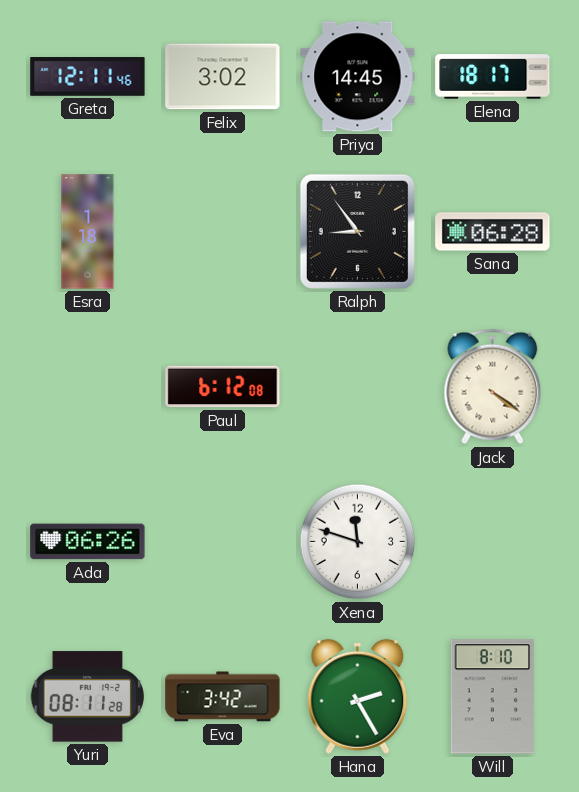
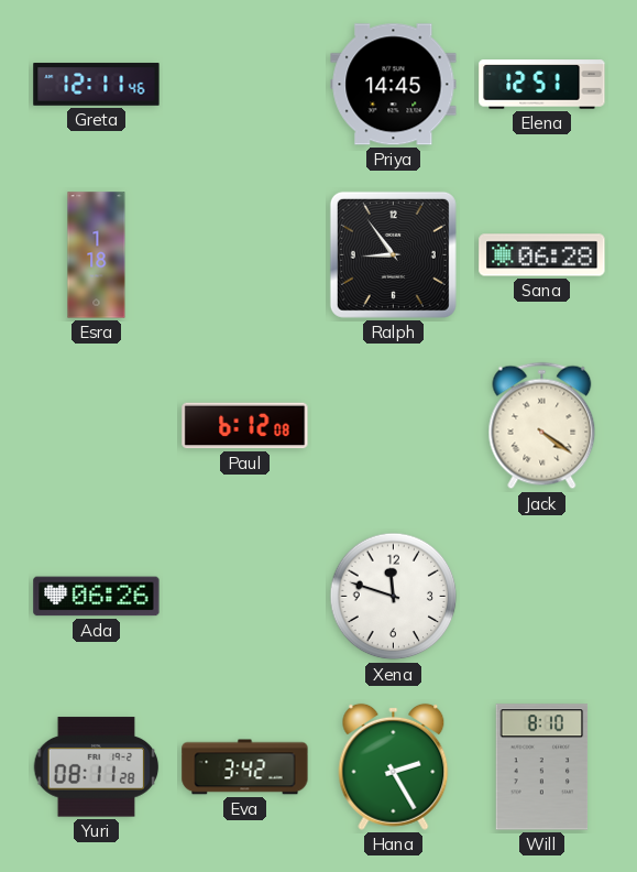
Felix: 3:02 -> none (223, 77)
Elena: 18:17 -> 12:51 (542, 85)
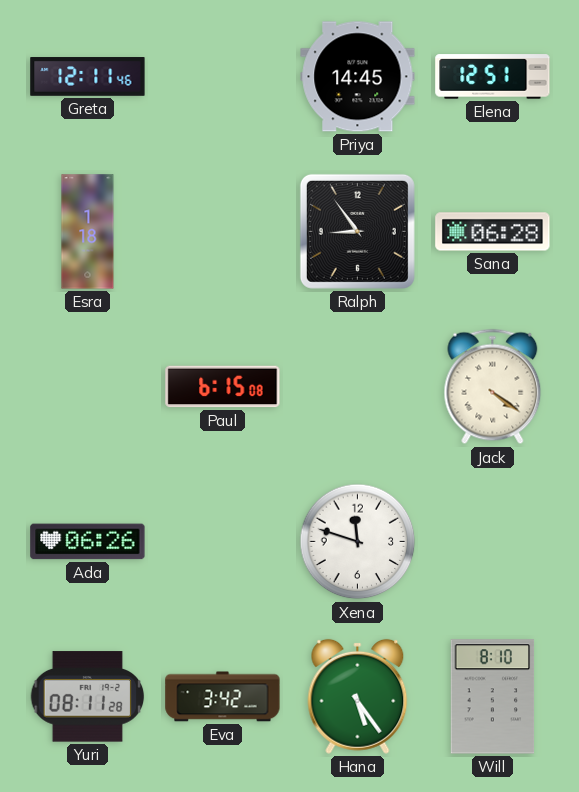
Paul: 6:12 -> 6:15 (223, 387)
Hana: 2:25 -> 5:24 (358, 696)
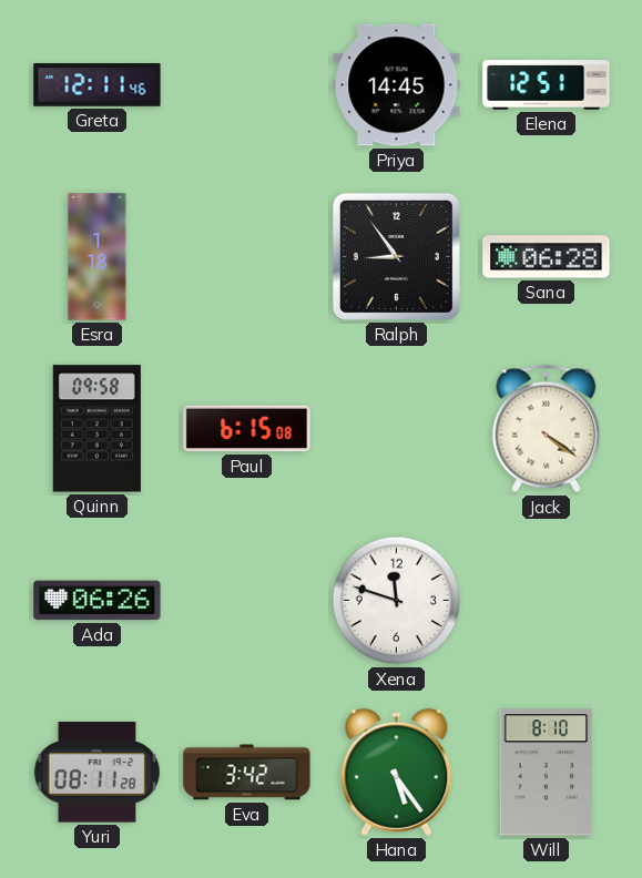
Quinn: none -> 09:58 (96, 429)
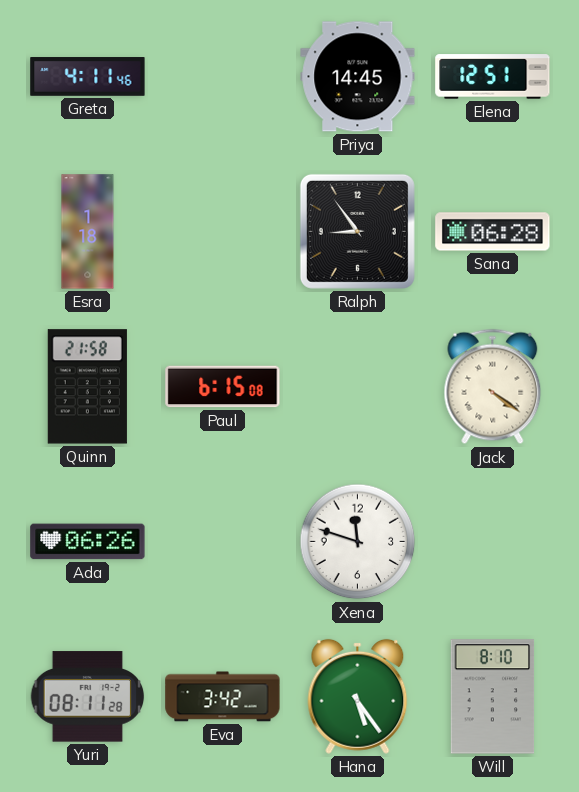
Greta: 12:11 -> 4:11 (88, 77)
Quinn: 09:58 -> 21:58 (87, 387)
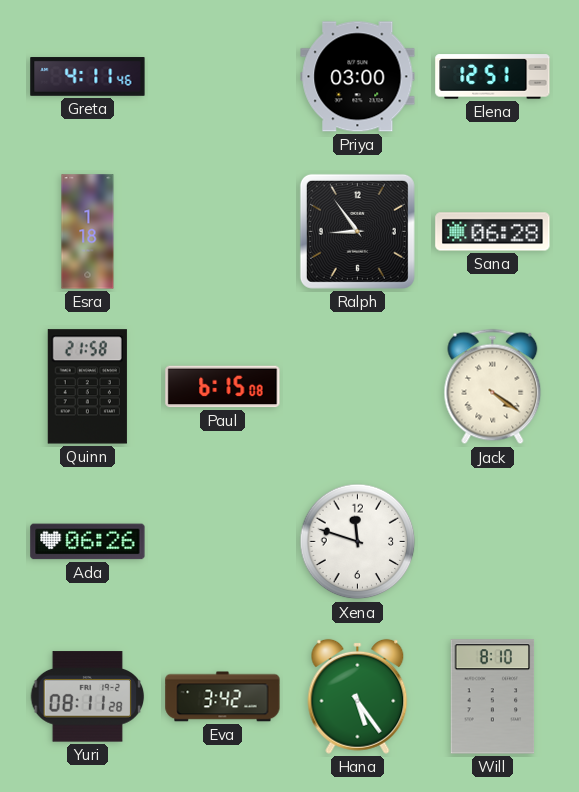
Priya: 14:45 -> 03:00 (358, 77)
